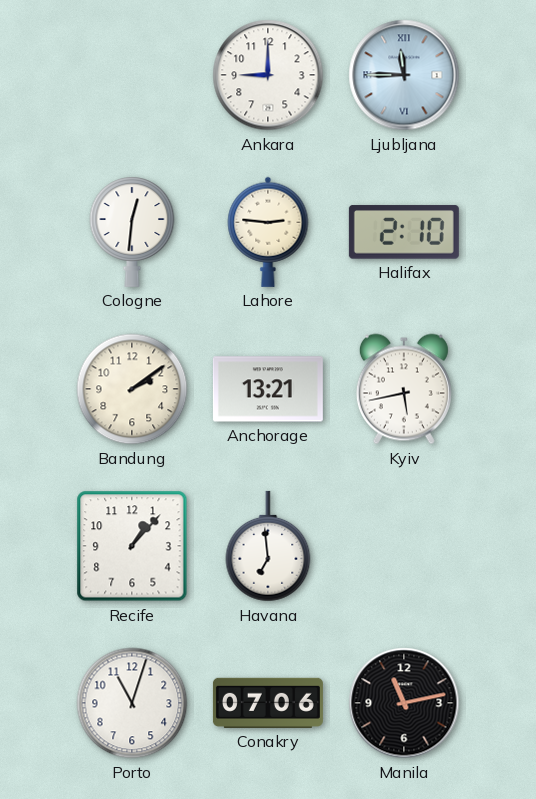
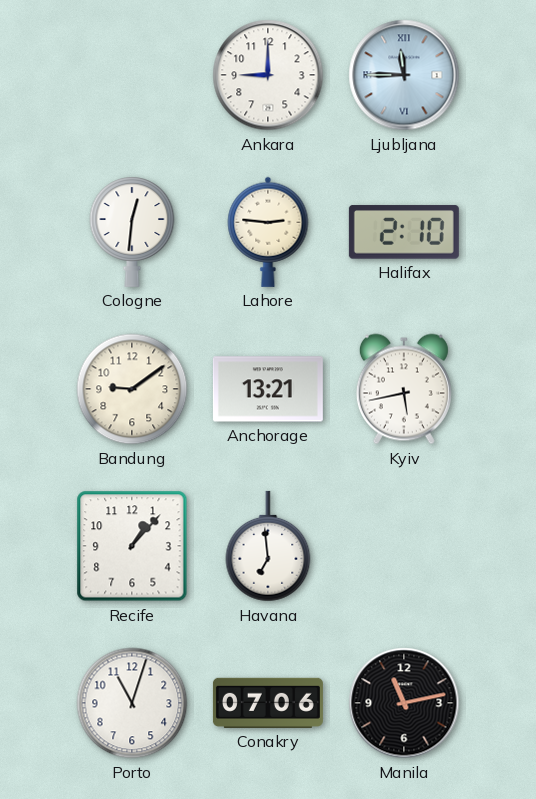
Bandung: 2:09 -> 9:09 (132, 389)
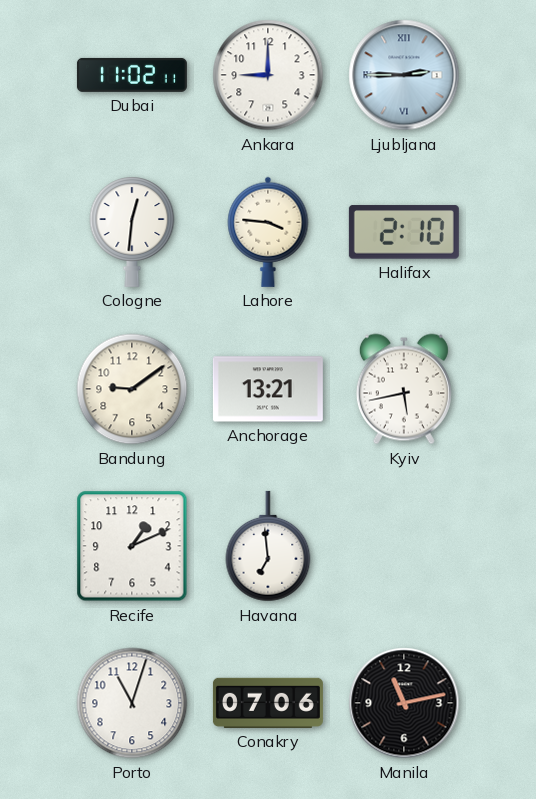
Dubai: none -> 11:02 (132, 75)
Ljubljana: 11:45 -> 2:45 (404, 75)
Lahore: 2:46 -> 3:46 (268, 232)
Recife: 1:07 -> 1:11 (132, 546)
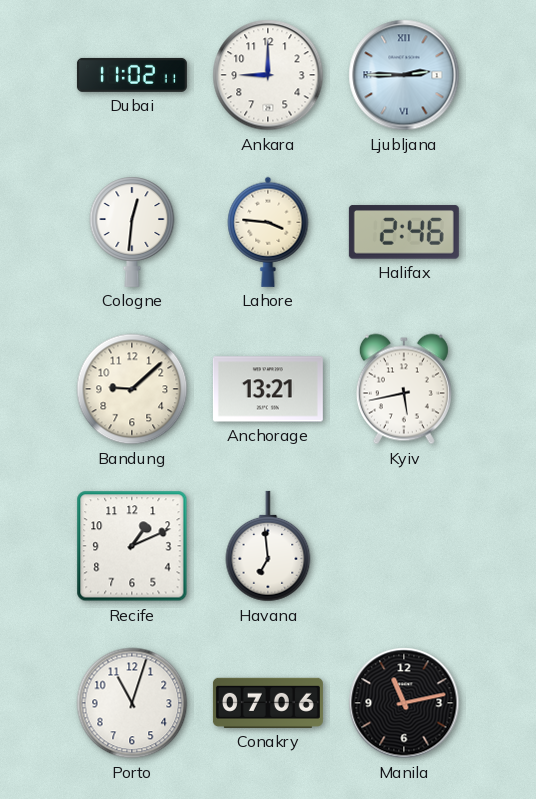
Halifax: 2:10 -> 2:46 (404, 232)
Bandung: 9:09 -> 9:08 (132, 389)
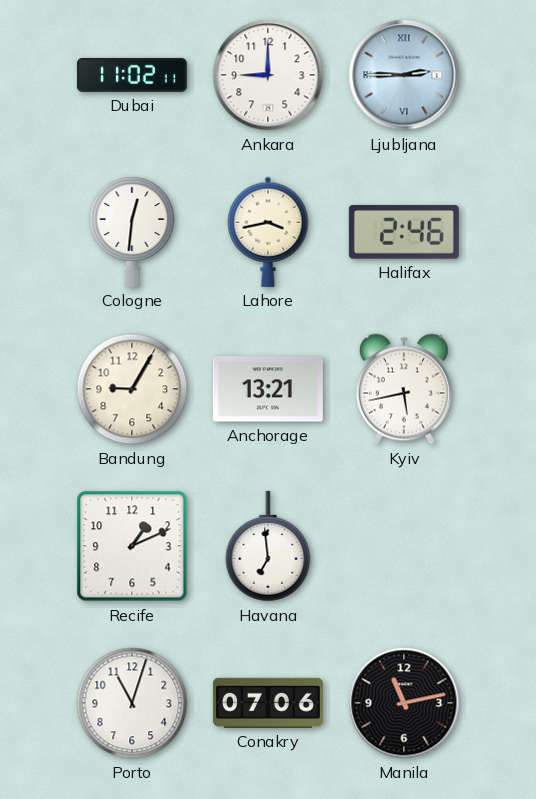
Lahore: 3:46 -> 3:43 (268, 232)
Bandung: 9:08 -> 9:05 (132, 389)
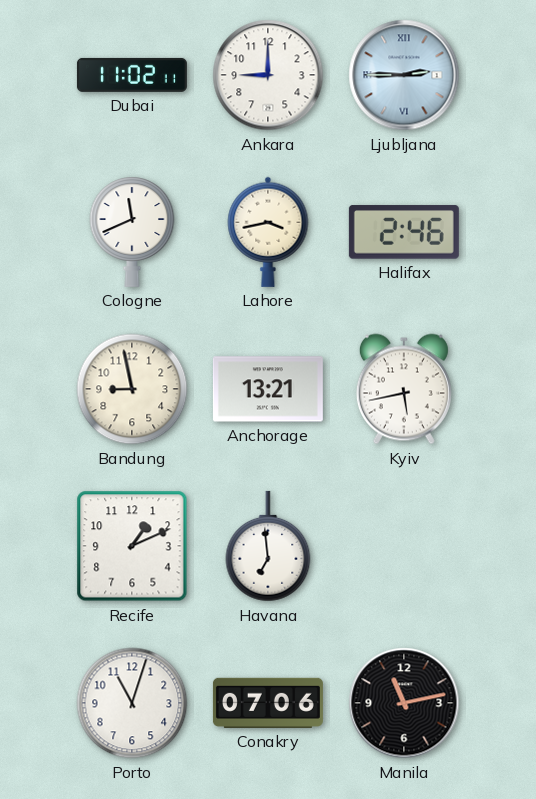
Cologne: 12:31 -> 11:41 (132, 232)
Bandung: 9:05 -> 8:58 (132, 389)
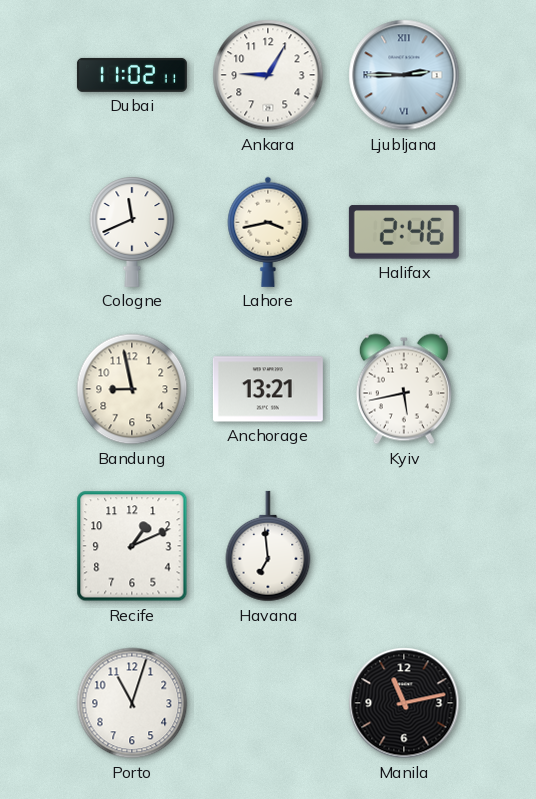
Ankara: 9:00 -> 9:05 (268, 75)
Conakry: 07:06 -> none (268, 703)
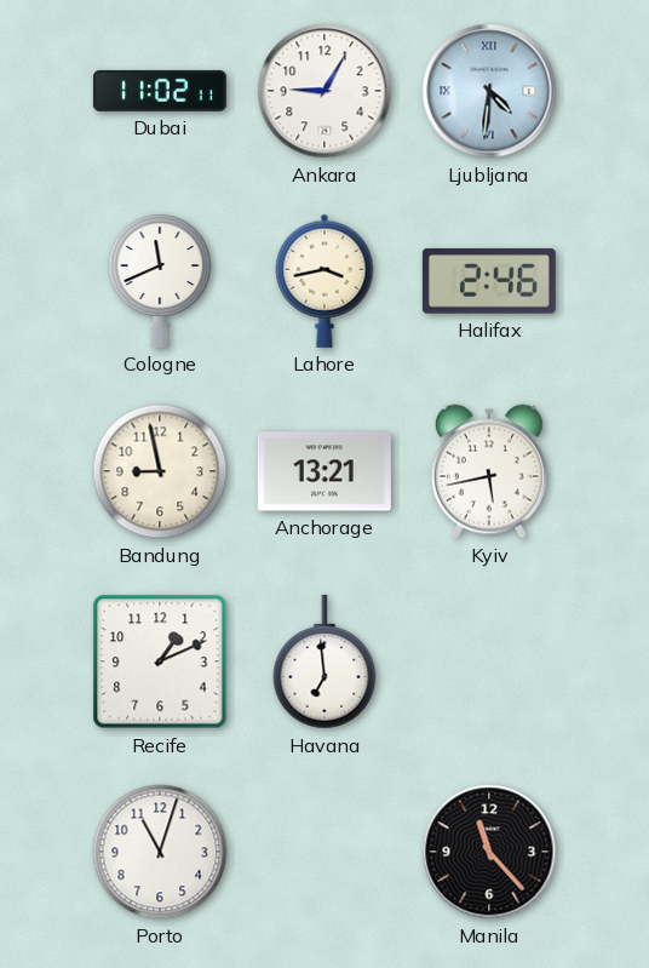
Ljubljana: 2:45 -> 4:31 (489, 91)
Manila: 11:13 -> 11:23 (489, 852)
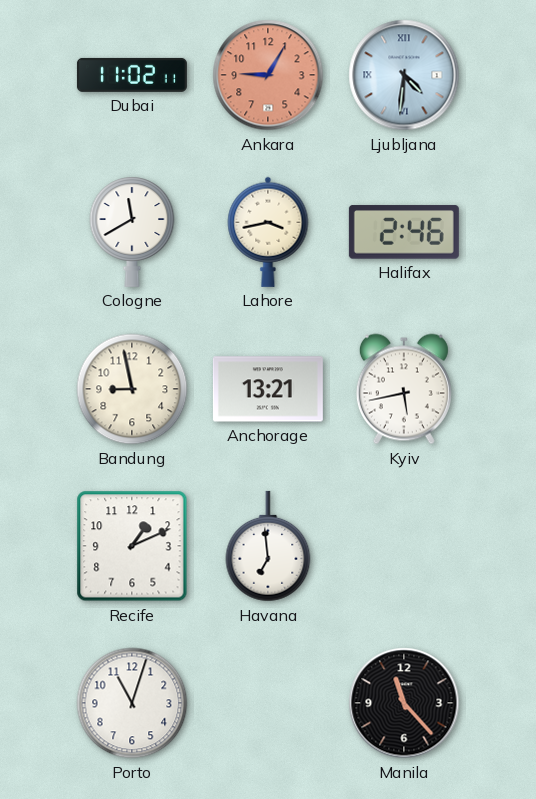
Ankara dial: white -> salmon (268, 75)
Cologne: 11:41 -> 11:40 (132, 232)
